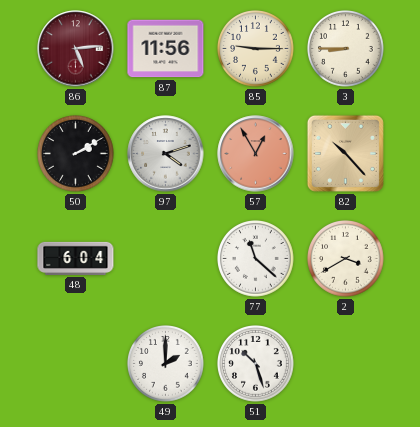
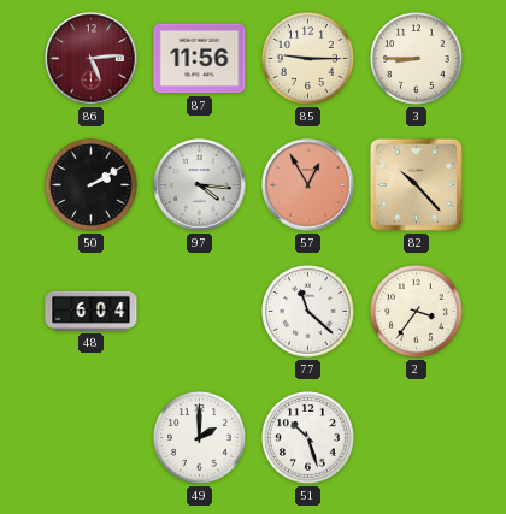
97: 4:12 -> 4:16 (200, 185)
2: 3:40 -> 3:36 (417, 312)
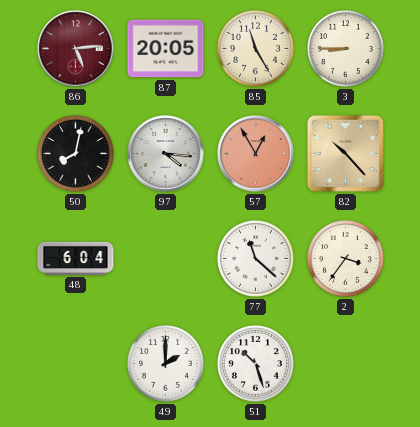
87: 11:56 -> 20:05 (166, 49)
85: 9:15 -> 11:25 (256, 49)
50: 2:10 -> 8:02 (76, 154)
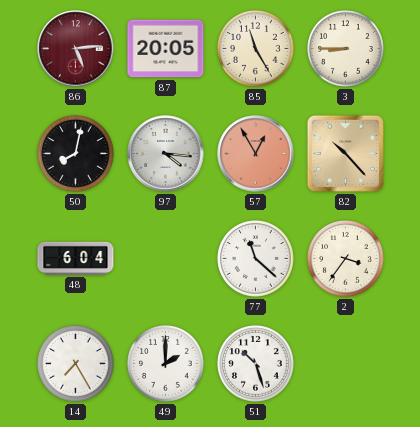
14: none -> 7:25 (76, 364)
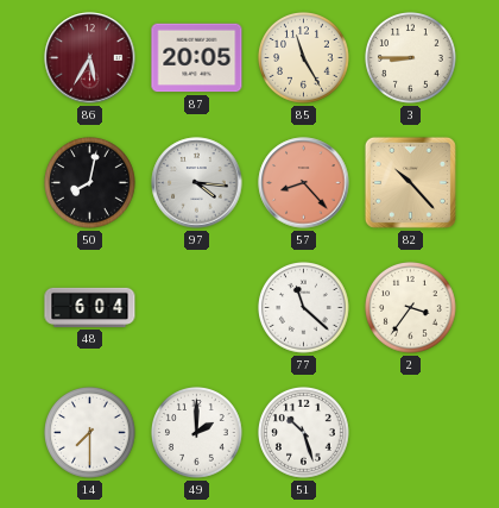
86: 5:14 -> 5:35 (90, 58)
57: 12:55 -> 8:23 (304, 183)
14: 7:25 -> 7:30 (90, 433)
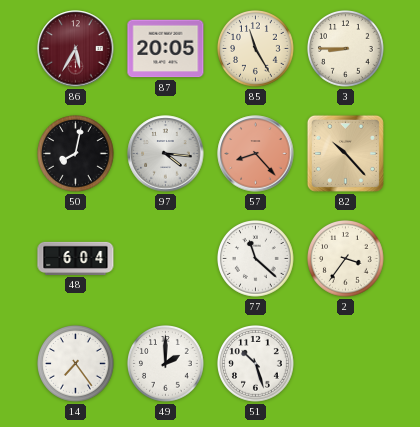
14: 7:30 -> 7:24 (76, 364)
